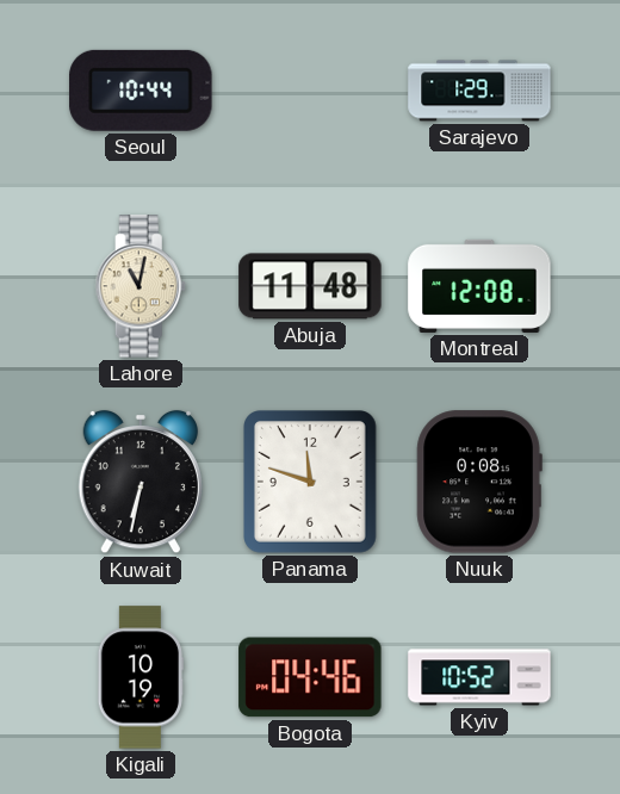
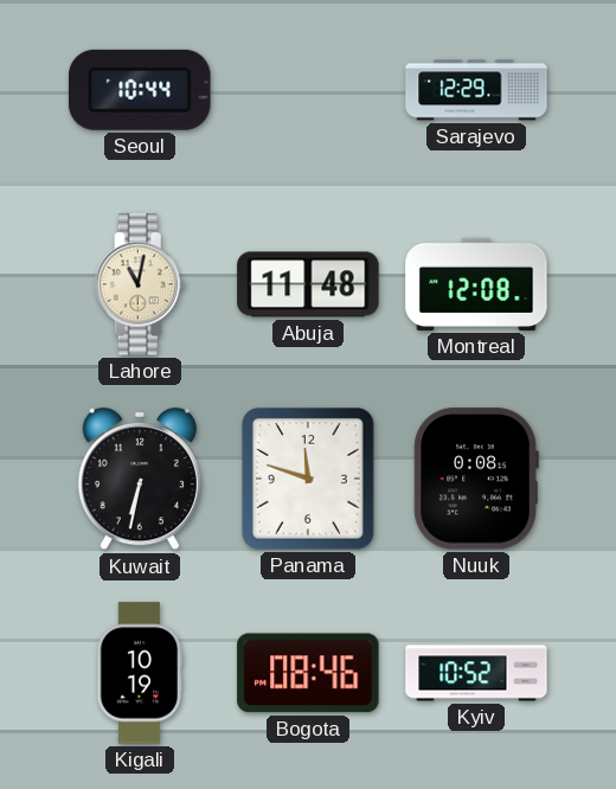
Sarajevo: 1:29 -> 12:29 (476, 90)
Bogota: 04:46 -> 08:46 (308, 673)
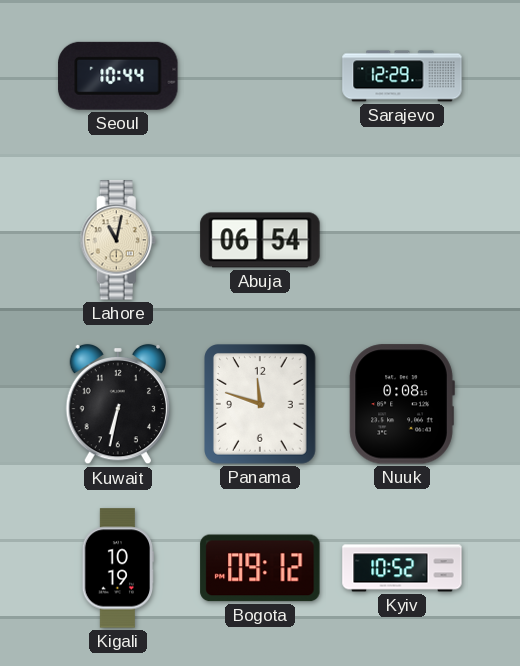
Abuja: 11:48 -> 06:54 (260, 240)
Montreal: 12:08 -> none (476, 284)
Bogota: 08:46 -> 09:12 (260, 568)
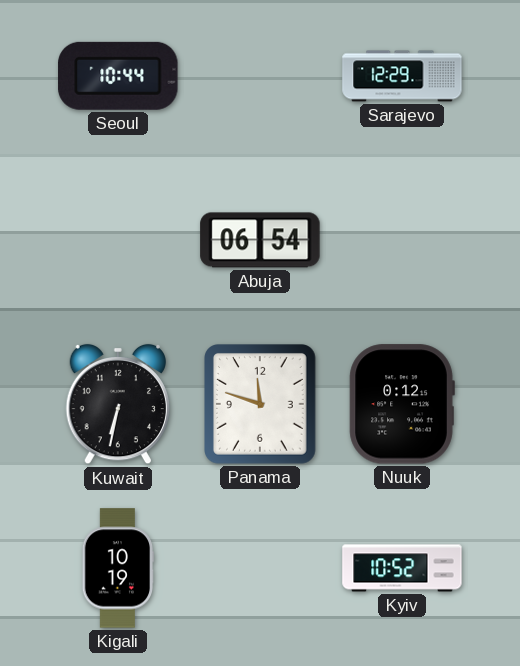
Lahore: 11:02 -> none (118, 240)
Nuuk: 0:08 -> 0:12 (402, 404)
Bogota: 09:12 -> none (260, 568)
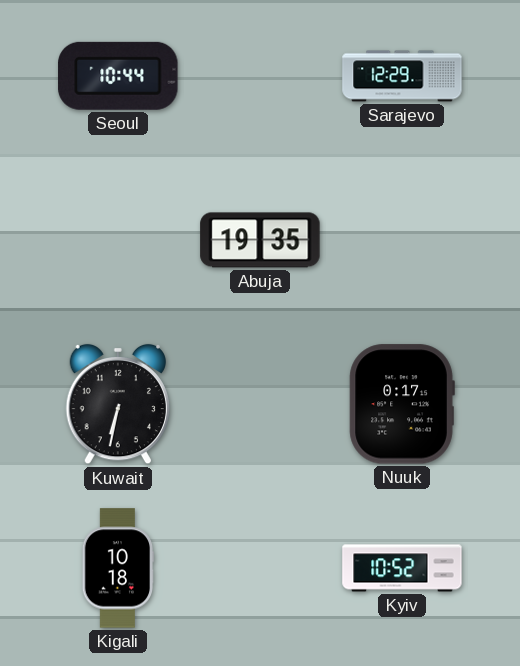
Abuja: 06:54 -> 19:35 (260, 240)
Panama: 11:48 -> none (261, 405)
Nuuk: 0:12 -> 0:17 (402, 404)
Kigali: 10:19 -> 10:18 (118, 568)
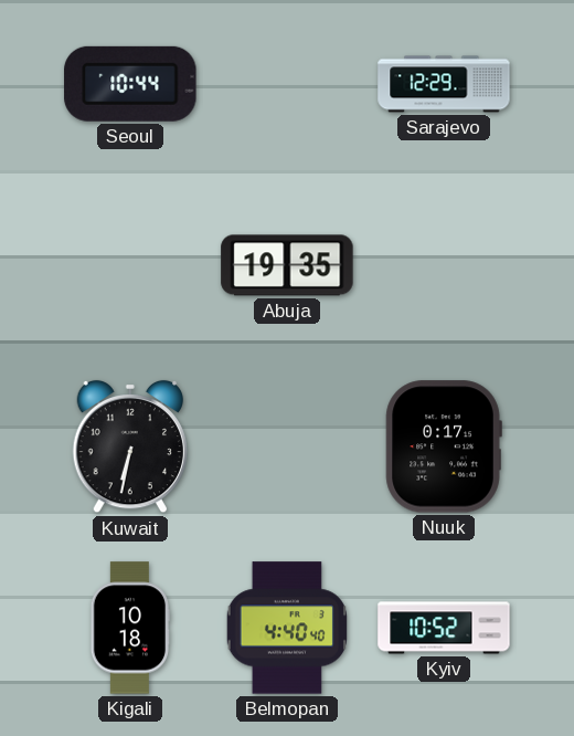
Belmopan: none -> 4:40 (287, 628)
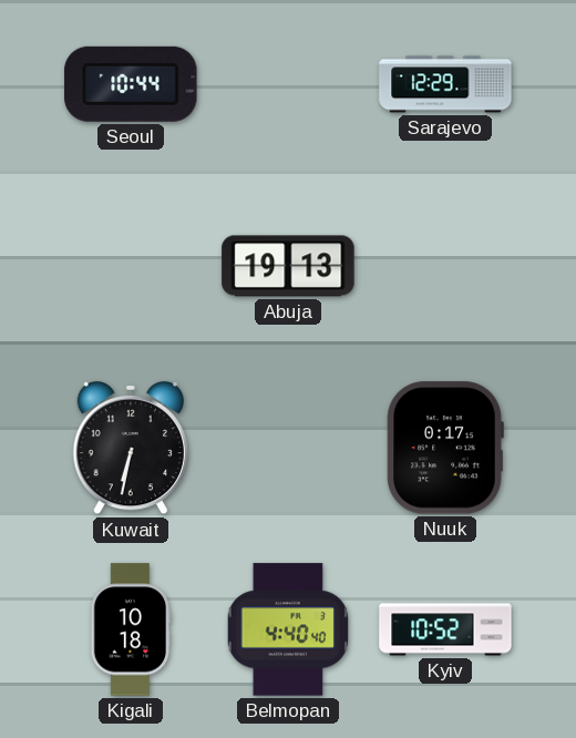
Abuja: 19:35 -> 19:13 (288, 266)
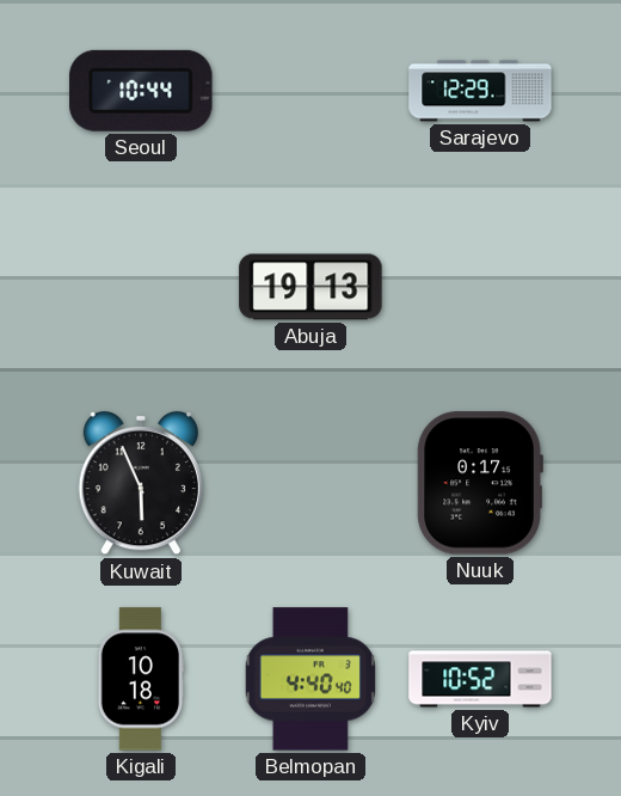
Kuwait: 6:32 -> 5:56 (140, 483)
